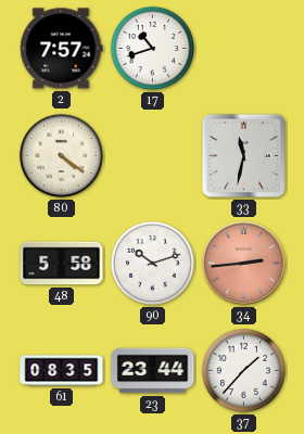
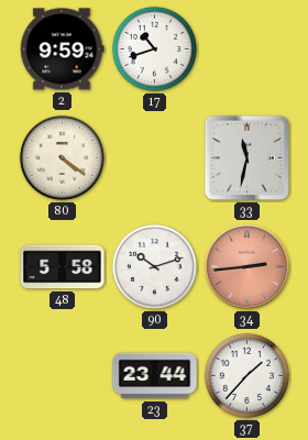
2: 7:57 -> 9:59 (63, 50)
61: 08:35 -> none (62, 371)
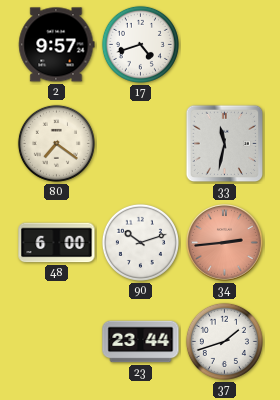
2: 9:59 -> 9:57 (57, 45)
17: 10:42 -> 4:42 (140, 44)
80: 4:21 -> 7:21 (56, 143)
48: 5:58 -> 6:00 (57, 243)
37: 1:37 -> 1:42 (224, 341)
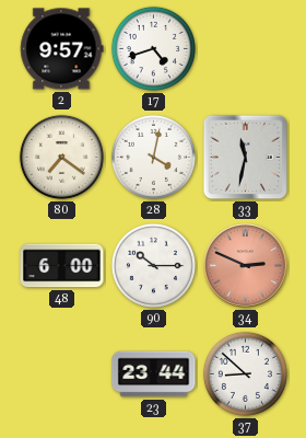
28: none -> 4:02 (153, 157)
90: 10:12 -> 10:15 (153, 265)
34: 2:44 -> 2:49 (246, 266)
37: 1:42 -> 8:52 (245, 373)
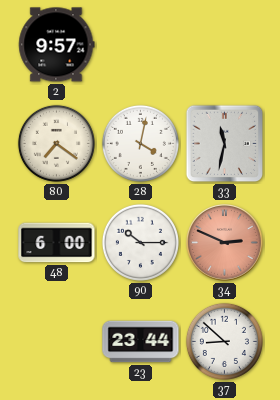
17: 4:42 -> none (153, 48)
